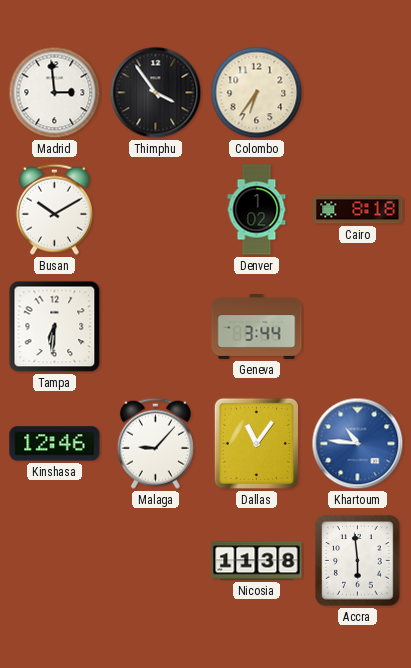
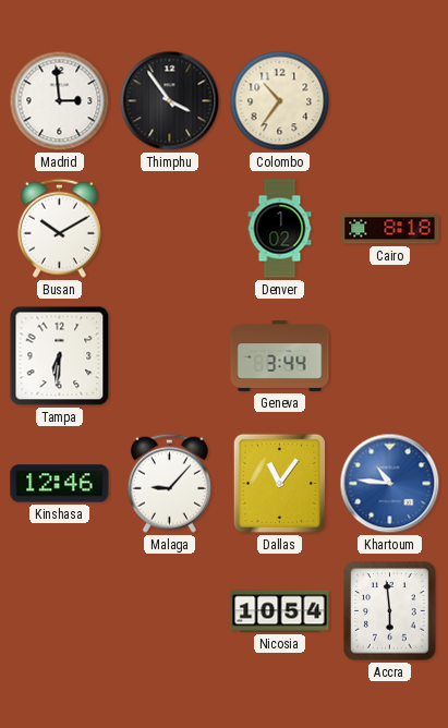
Colombo: 6:36 -> 10:36 (280, 101)
Nicosia: 11:38 -> 10:54 (280, 611)
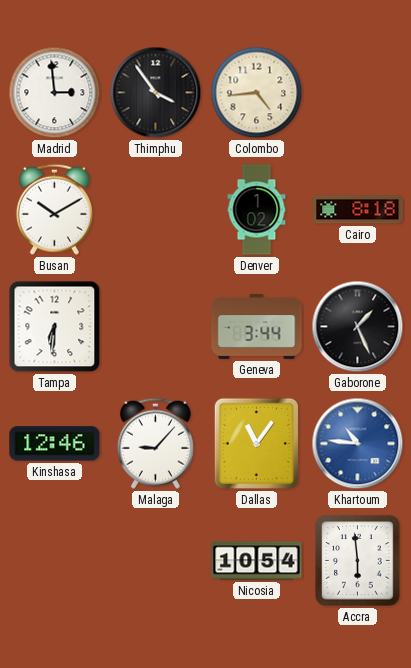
Colombo: 10:36 -> 4:44 (257, 93)
Gaborone: none -> 1:26 (358, 327)
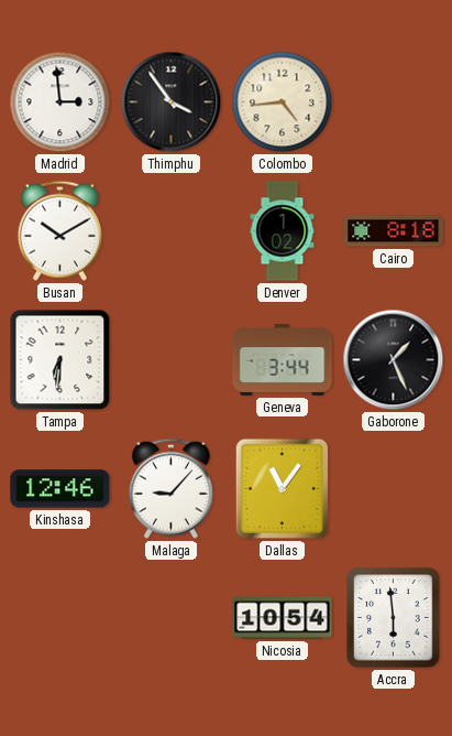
Khartoum: 10:46 -> none (358, 444)
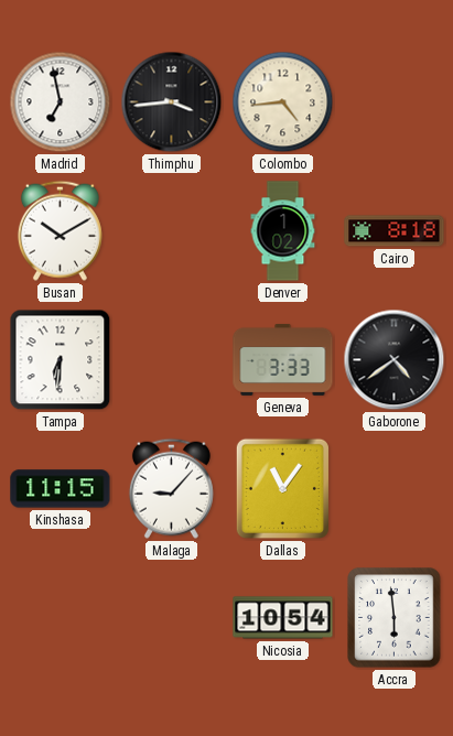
Madrid: 2:59 -> 6:58 (61, 102)
Thimphu: 3:54 -> 3:44 (172, 102)
Geneva: 3:44 -> 3:33 (283, 359)
Gaborone: 1:26 -> 4:39 (395, 360)
Kinshasa: 12:46 -> 11:15 (61, 489)
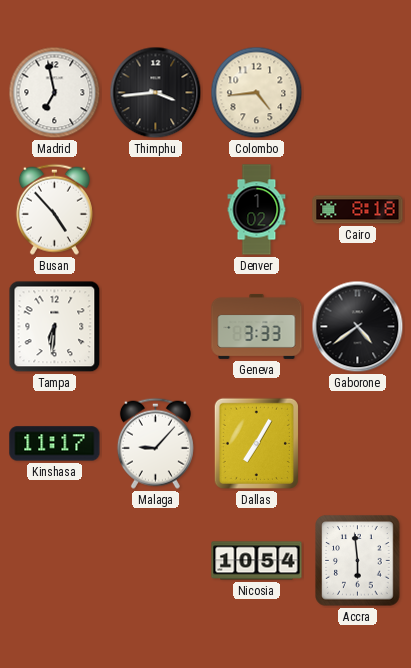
Busan: 10:10 -> 4:53 (54, 209)
Kinshasa: 11:15 -> 11:17 (55, 444)
Dallas: 11:06 -> 7:05 (256, 443)
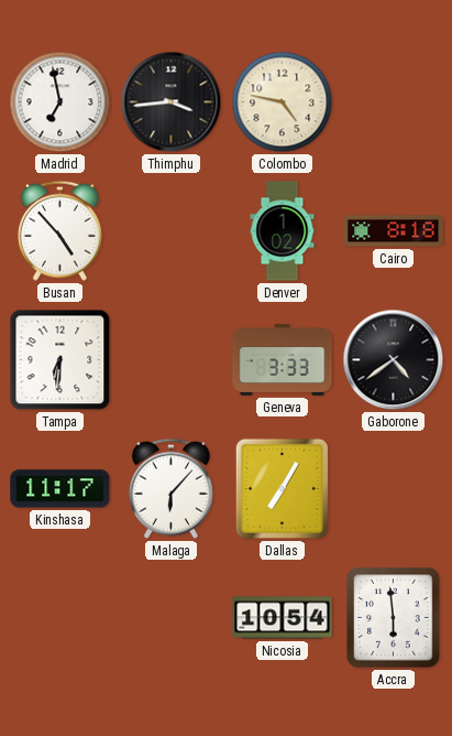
Colombo: 4:44 -> 4:47 (283, 102)
Malaga: 9:07 -> 6:07 (170, 488)
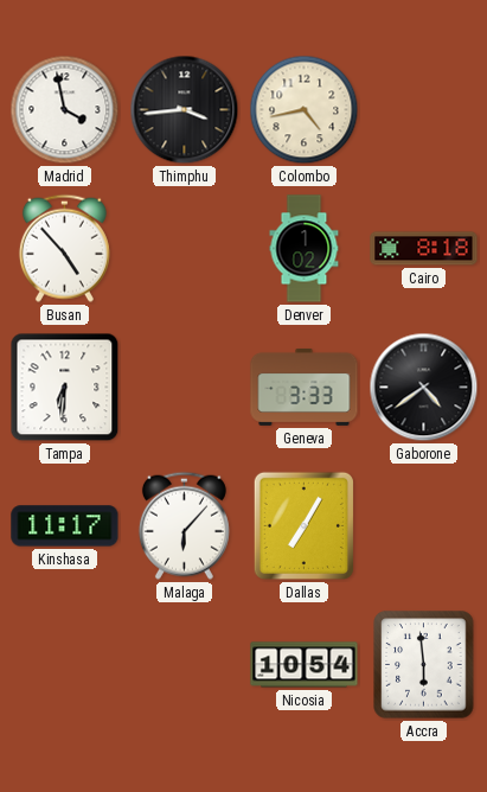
Madrid: 6:58 -> 3:58 (65, 110)
Colombo: 4:47 -> 4:43 (305, 110)
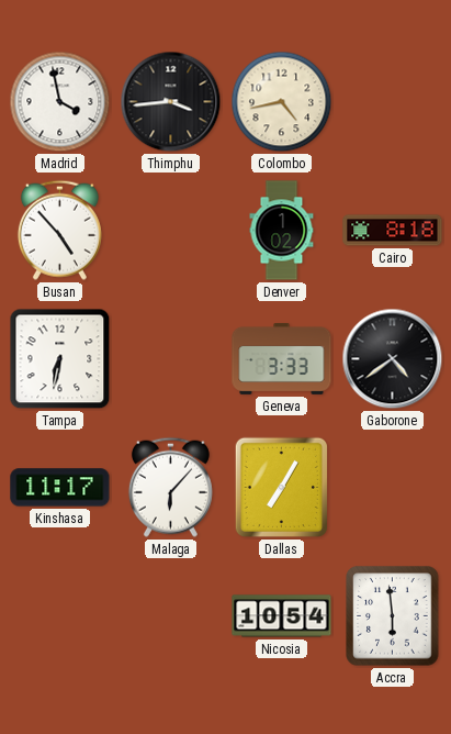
Tampa: 6:31 -> 6:32 (60, 359)
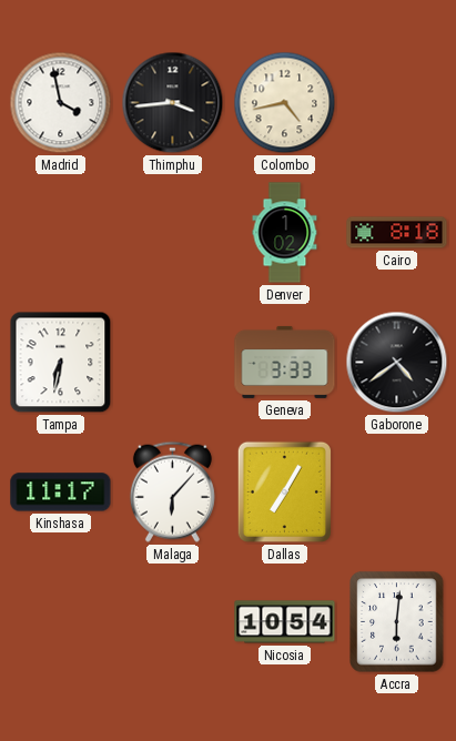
Busan: 4:53 -> none (59, 230)
Accra: 5:59 -> 6:01 (397, 622)
